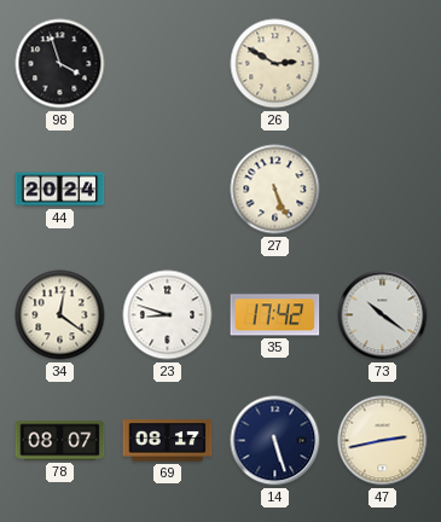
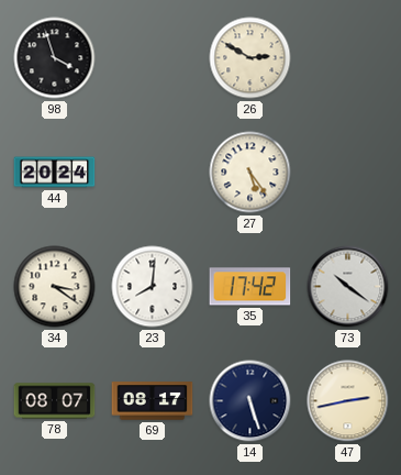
27: 5:26 -> 5:24 (250, 173)
34: 12:21 -> 3:21 (55, 287)
23: 8:48 -> 8:01 (153, 287)
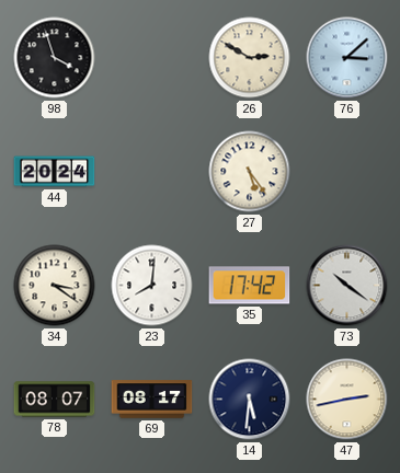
76: none -> 3:08 (347, 58)
14: 5:27 -> 5:31 (250, 400)
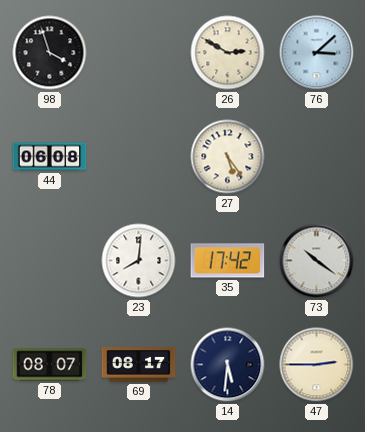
44: 20:24 -> 06:08 (50, 157)
34: 3:21 -> none (55, 286)
47: 2:43 -> 2:45 (317, 365)
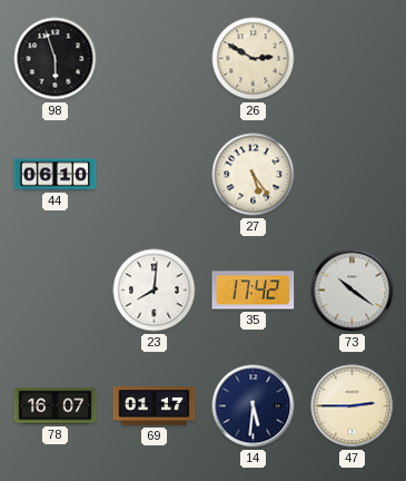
98: 3:57 -> 5:57 (56, 59)
76: 3:08 -> none (317, 53)
44: 06:08 -> 06:10 (56, 175)
78: 08:07 -> 16:07 (56, 406)
69: 08:17 -> 01:17 (155, 406)
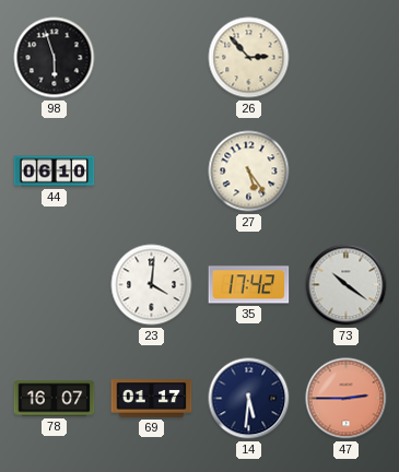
26: 2:50 -> 2:53 (249, 58)
23: 8:01 -> 4:01 (152, 285)
47 dial: cream -> salmon (347, 399)
